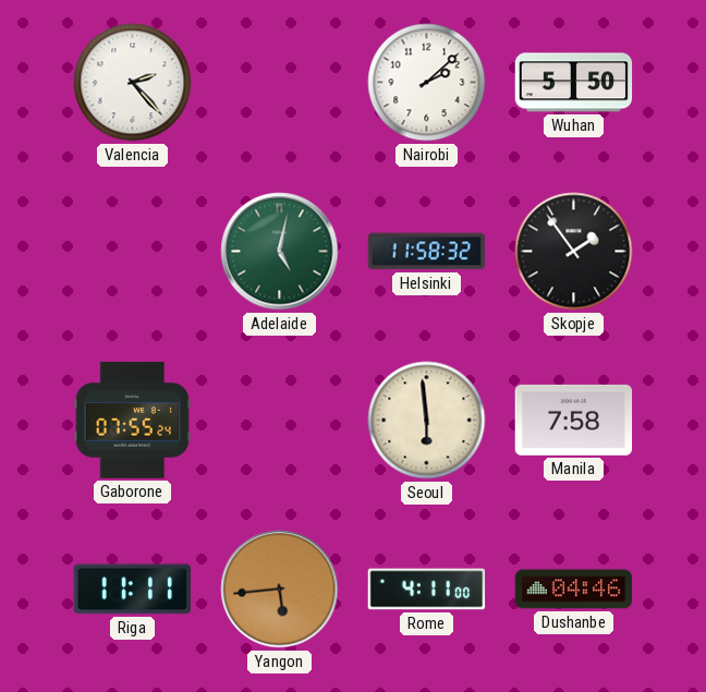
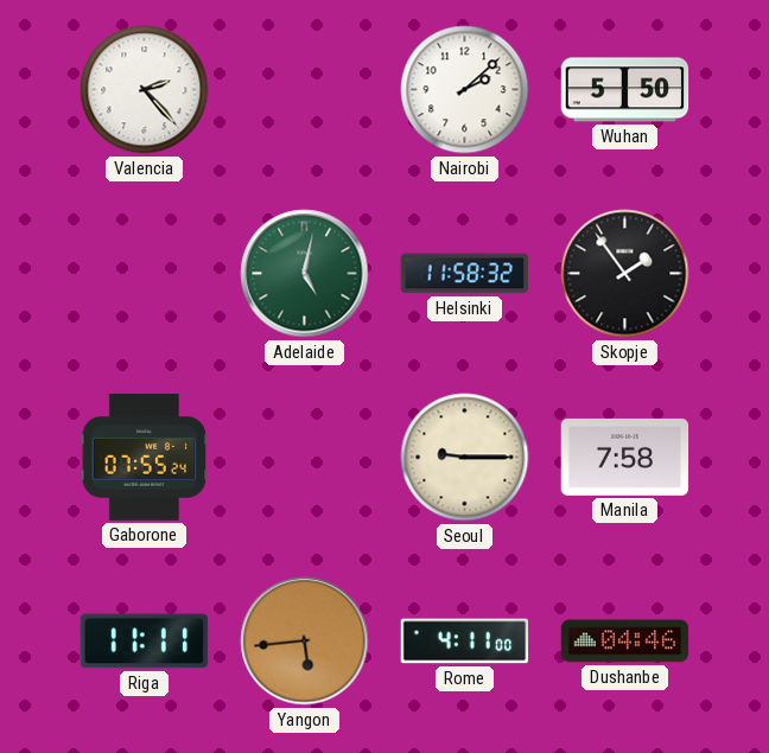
Seoul: 5:59 -> 9:15 (465, 458)
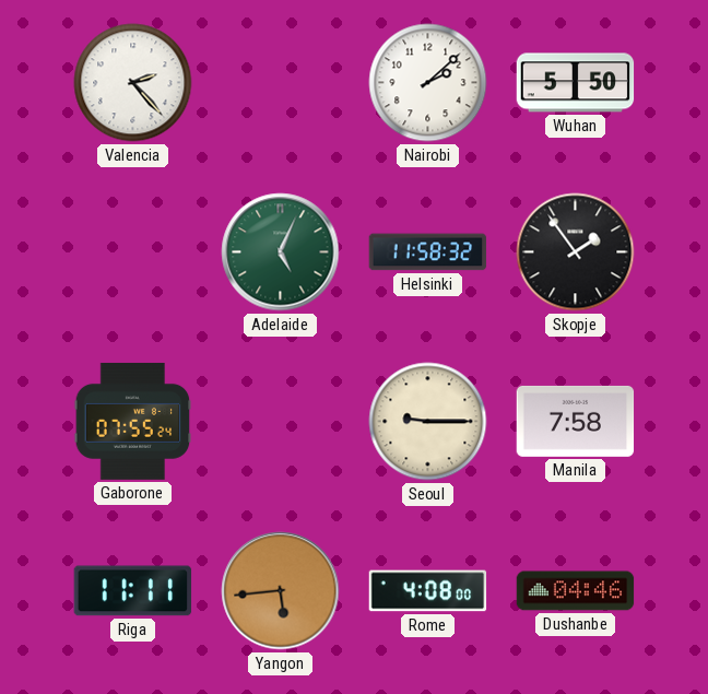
Adelaide: 5:02 -> 5:04 (281, 252)
Rome: 4:11 -> 4:08 (428, 591)
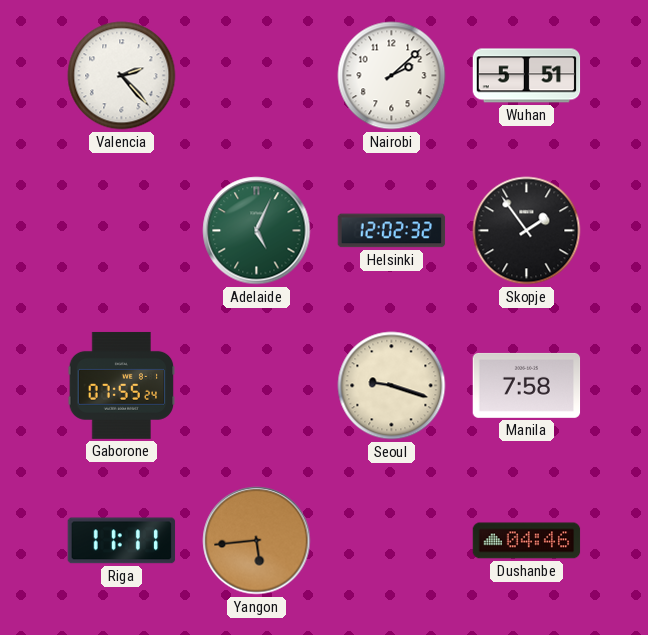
Wuhan: 5:50 -> 5:51 (527, 76)
Helsinki: 11:58 -> 12:02 (392, 231)
Seoul: 9:15 -> 9:18 (392, 386)
Rome: 4:08 -> none (428, 591)
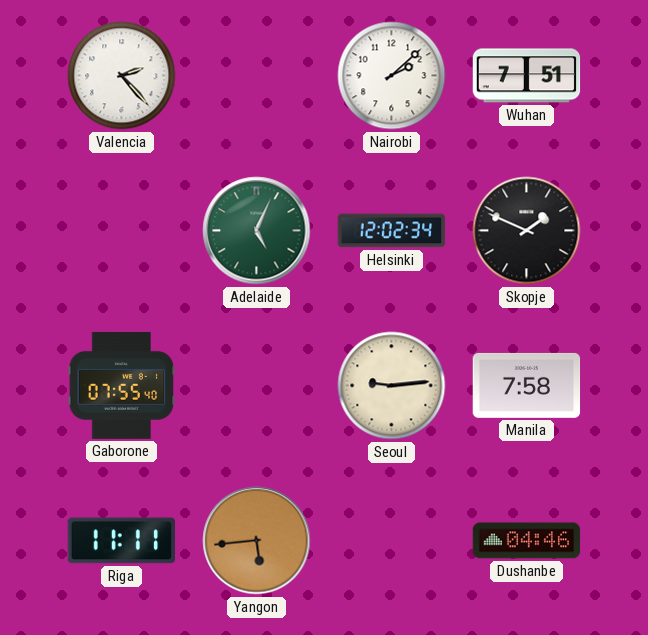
Wuhan: 5:51 -> 7:51 (527, 76)
Helsinki: 12:02:32 -> 12:02:34 (392, 231)
Skopje: 1:54 -> 1:49 (527, 231)
Gaborone: 07:55:24 -> 07:55:40 (122, 385)
Seoul: 9:18 -> 9:14 (392, 386)
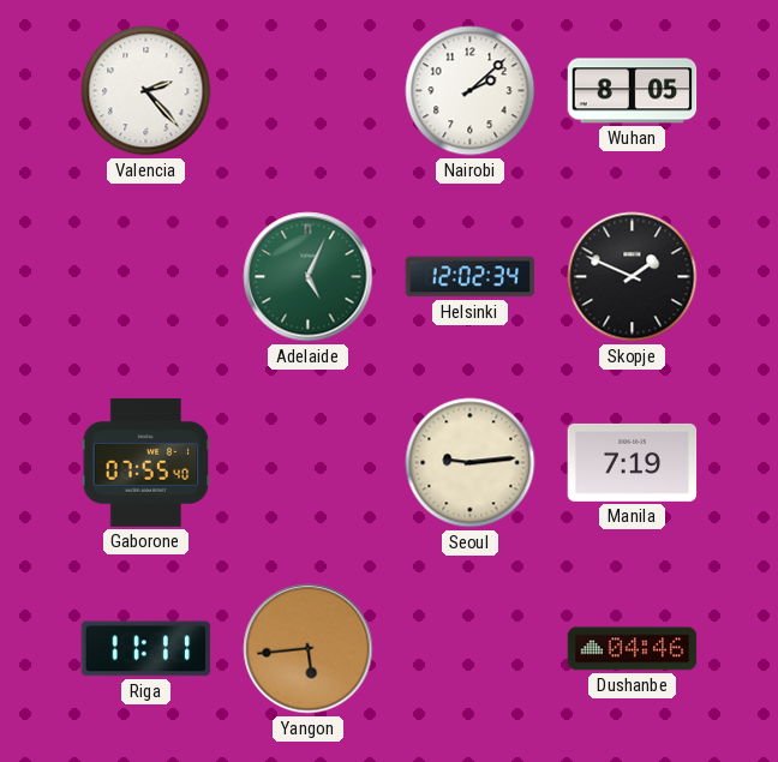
Wuhan: 7:51 -> 8:05 (633, 91)
Manila: 7:58 -> 7:19 (633, 462)
